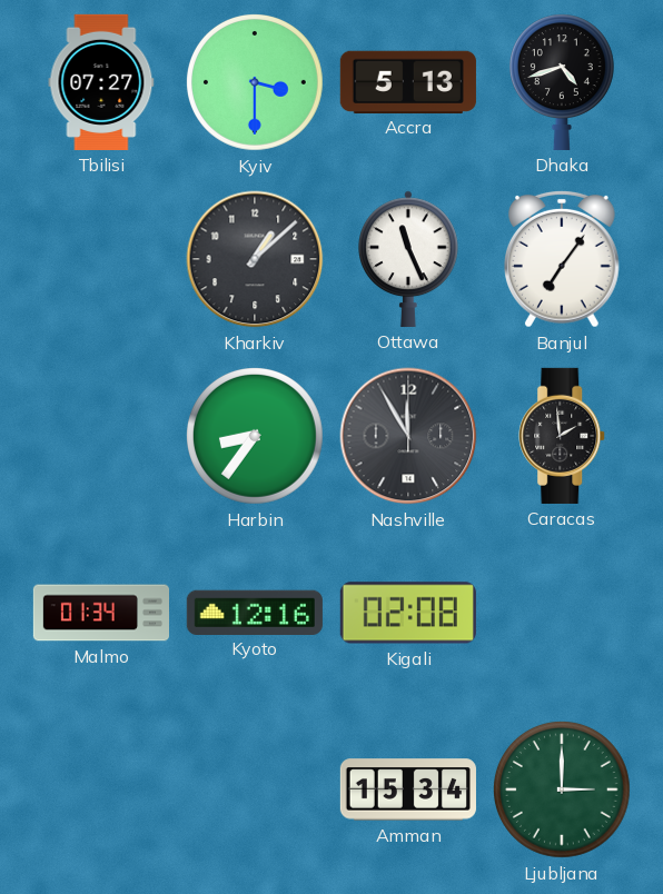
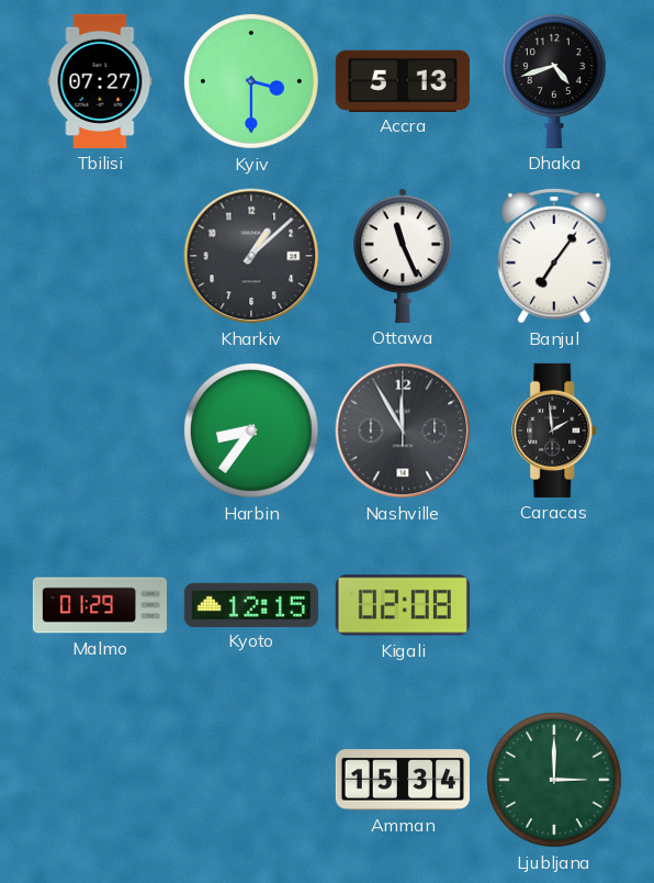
Malmo: 01:34 -> 01:29 (99, 605)
Kyoto: 12:16 -> 12:15 (251, 604)
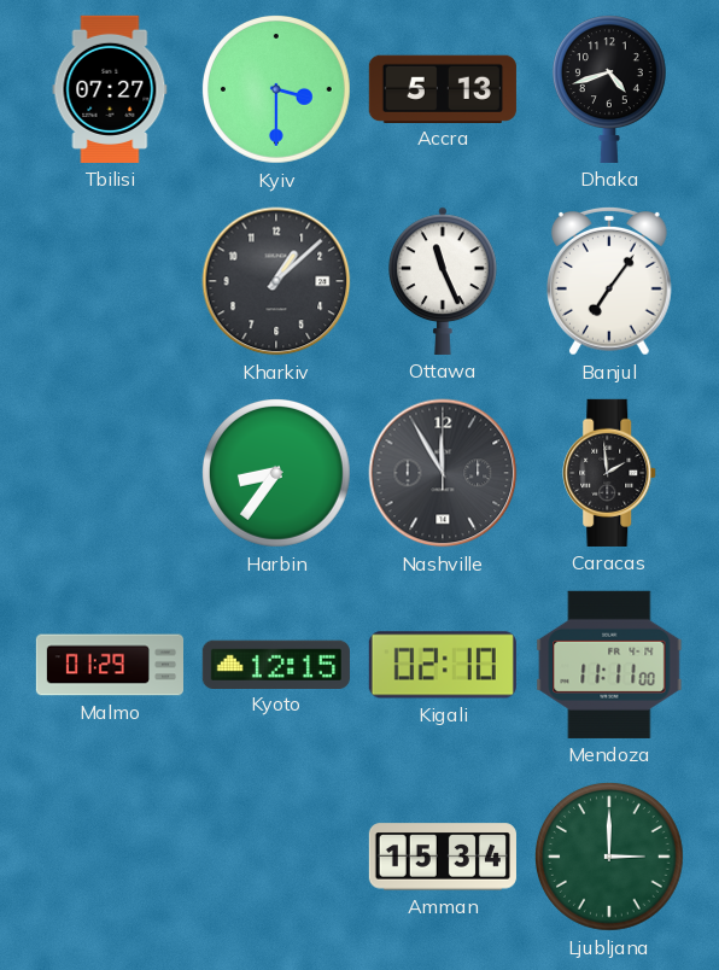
Kigali: 02:08 -> 02:10 (443, 665)
Mendoza: none -> 11:11 (609, 665)
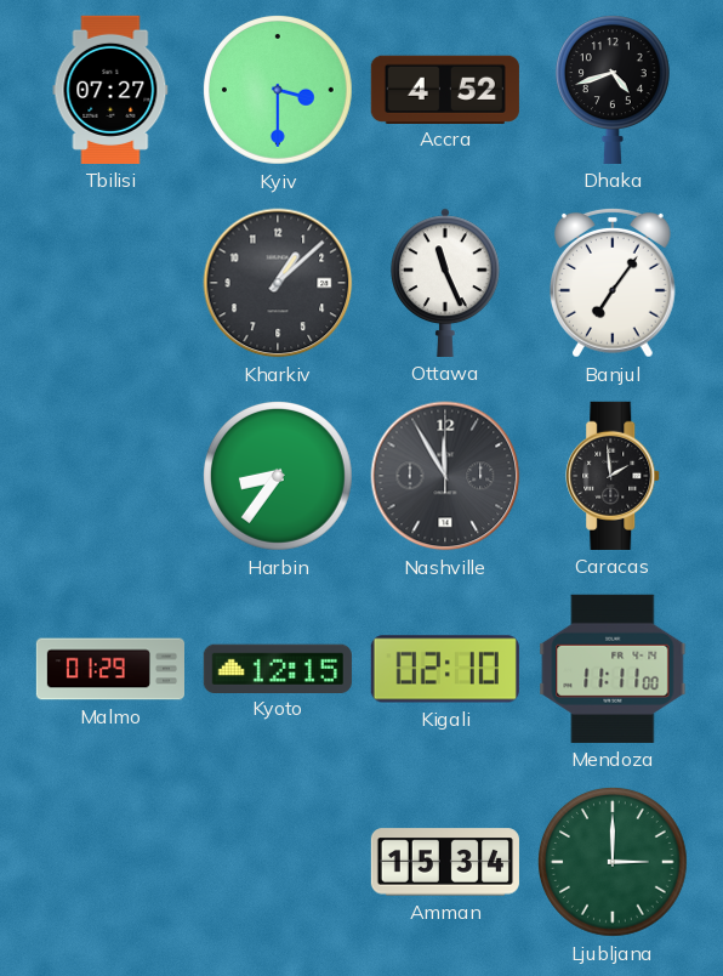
Accra: 5:13 -> 4:52 (445, 89)
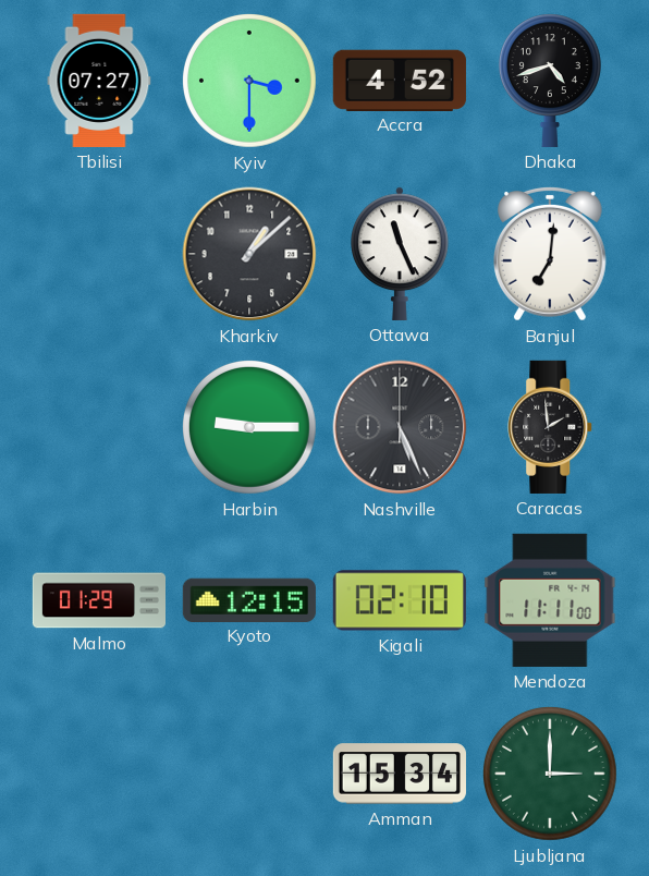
Banjul: 7:06 -> 7:01 (551, 254)
Harbin: 8:36 -> 9:15 (250, 428)
Nashville: 11:55 -> 5:26 (400, 427)
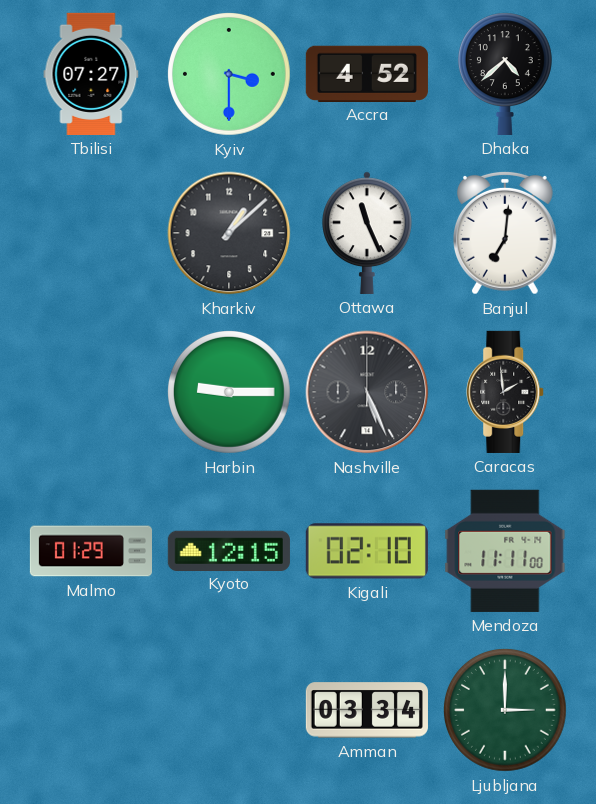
Dhaka: 4:42 -> 4:38 (505, 74)
Amman: 15:34 -> 03:34 (367, 710)
